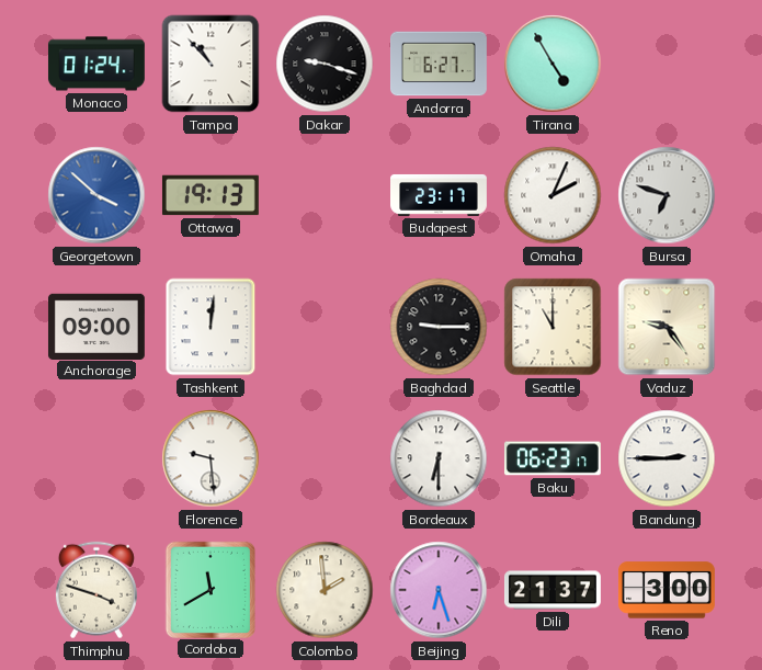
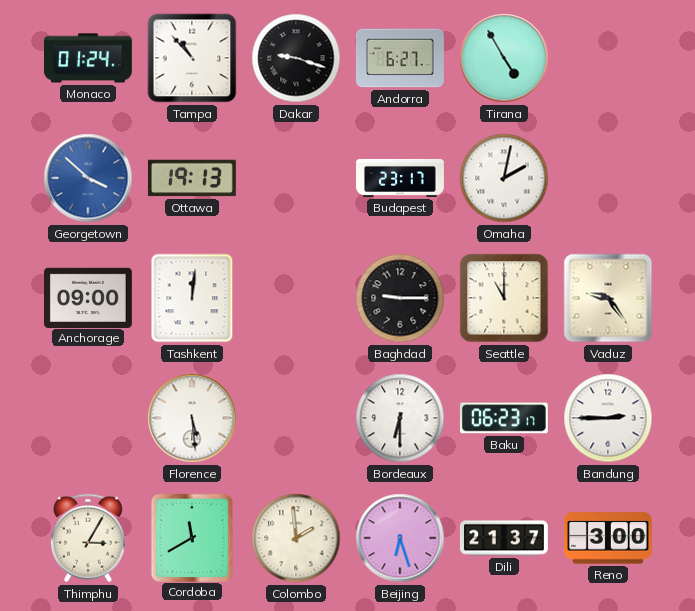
Omaha: 2:04 -> 2:02 (504, 178)
Bursa: 6:48 -> none (667, 195)
Florence: 9:29 -> 5:29 (192, 418)
Thimphu: 3:48 -> 3:05 (88, 538)
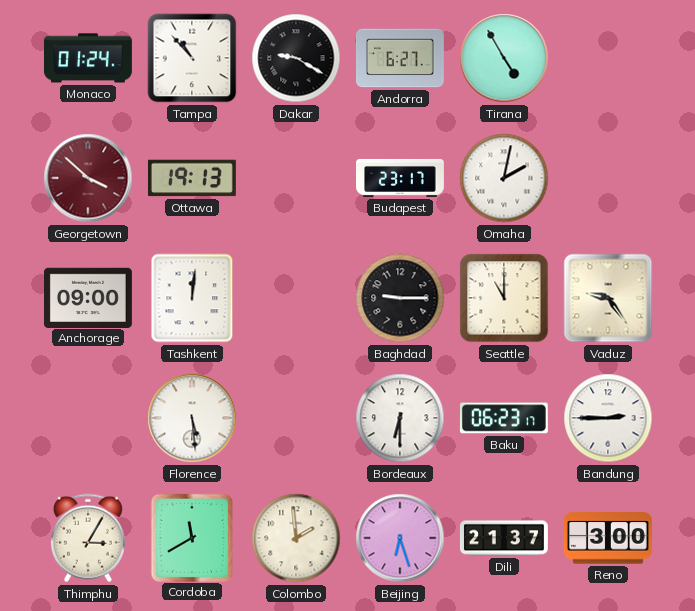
Dakar: 9:18 -> 9:20 (296, 58)
Georgetown dial: blue -> burgundy (88, 178)
